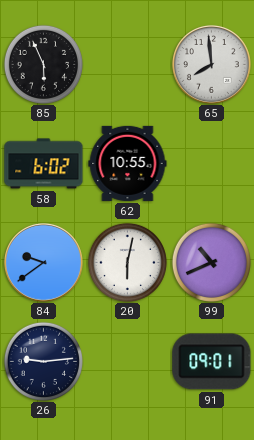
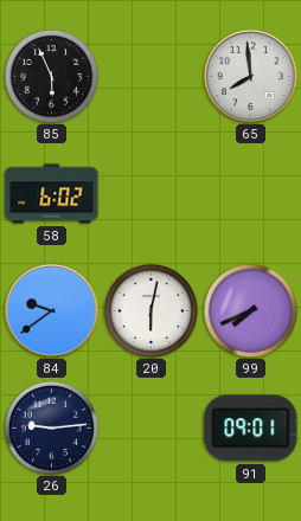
62: 10:55 -> none (128, 163)
99: 10:41 -> 7:41 (250, 310)
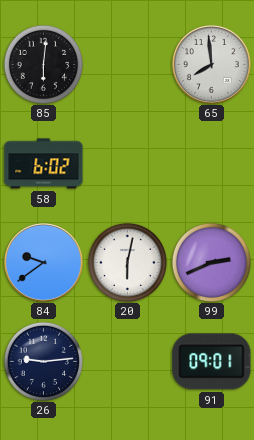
85: 5:56 -> 6:01 (43, 64)
99: 7:41 -> 2:41 (211, 262)
